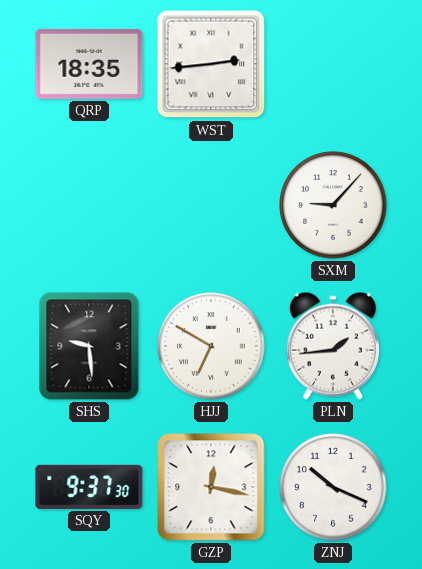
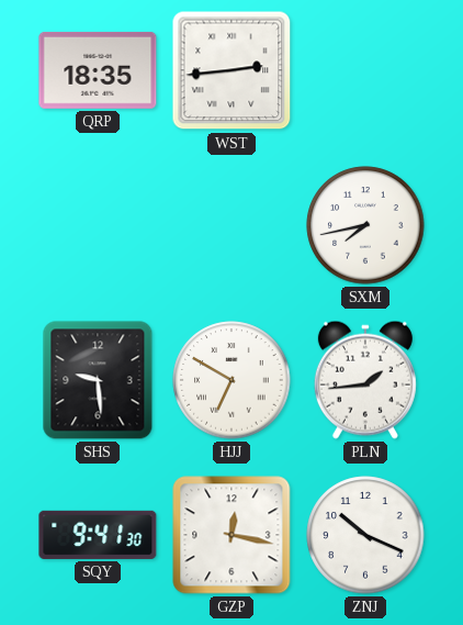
SXM: 9:07 -> 7:43 (365, 225)
SQY: 9:37 -> 9:41 (98, 535)
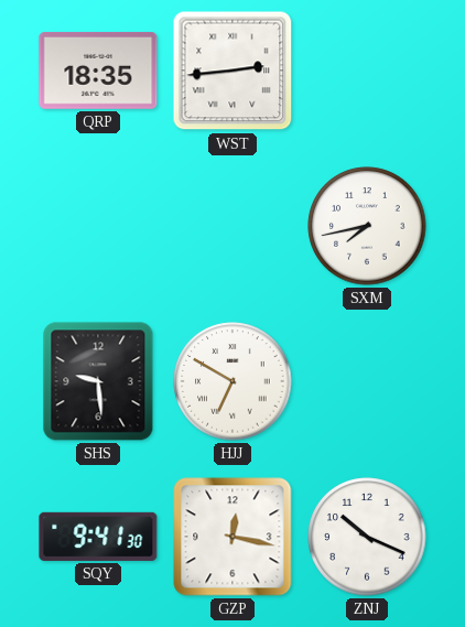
PLN: 1:44 -> none (365, 380)
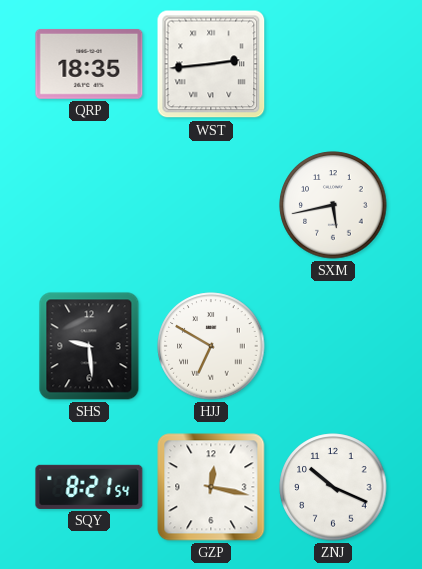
SXM: 7:43 -> 5:43 (333, 205)
SQY: 9:41 -> 8:21 (89, 487)
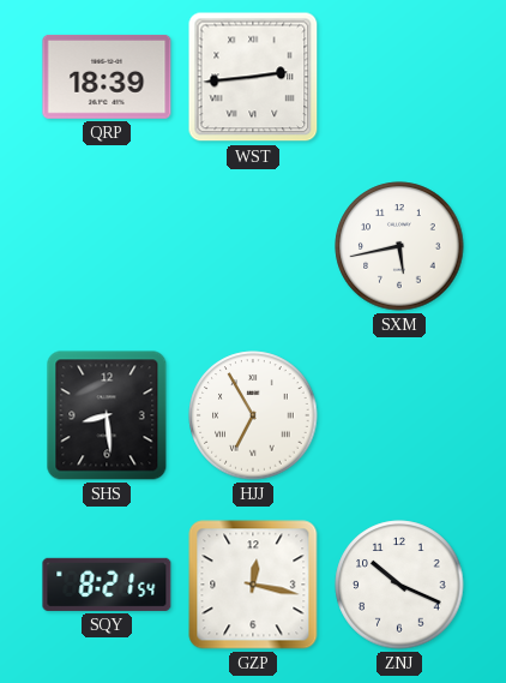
QRP: 18:35 -> 18:39 (107, 77)
SHS: 9:29 -> 8:29 (107, 415)
HJJ: 6:50 -> 6:55 (253, 415)
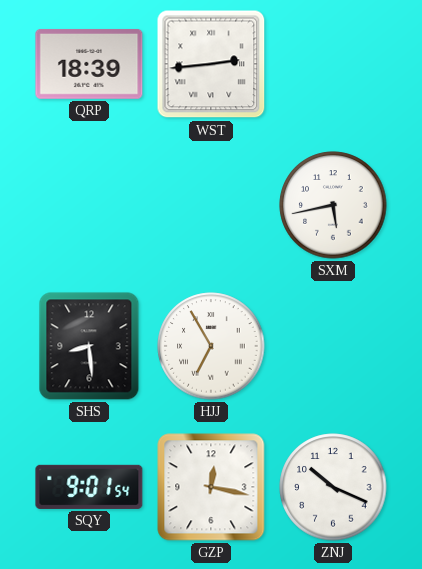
SQY: 8:21 -> 9:01 (89, 487)
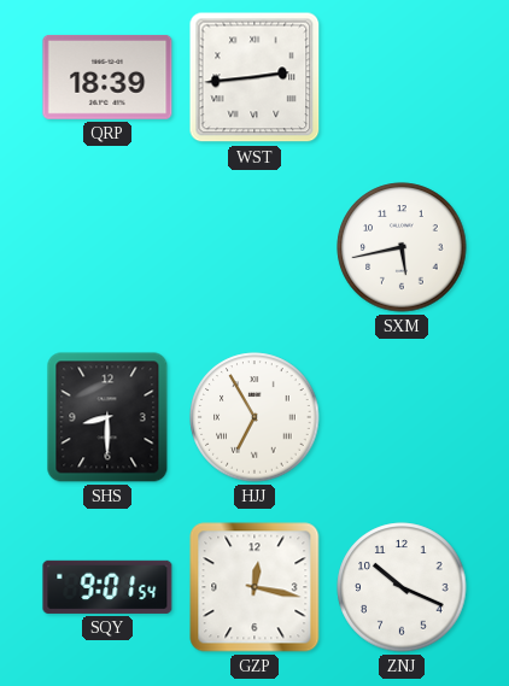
SHS: 8:29 -> 8:30 (107, 417)
